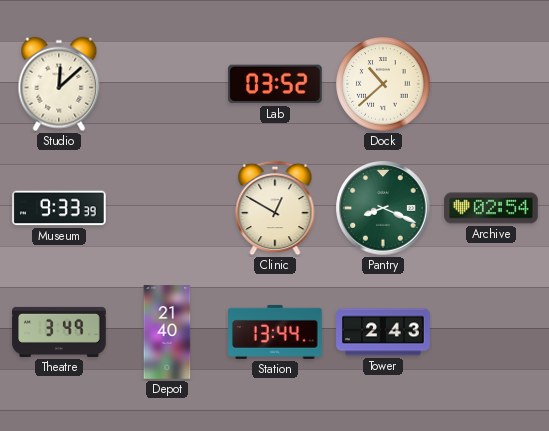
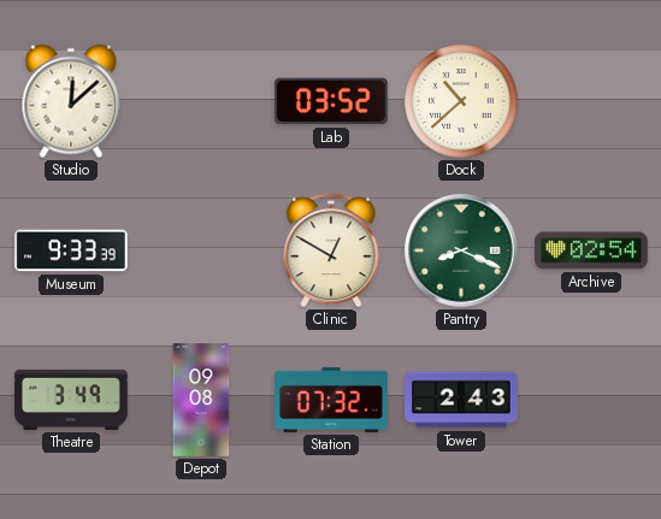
Depot: 21:40 -> 09:08 (201, 400)
Station: 13:44 -> 07:32 (331, 400)
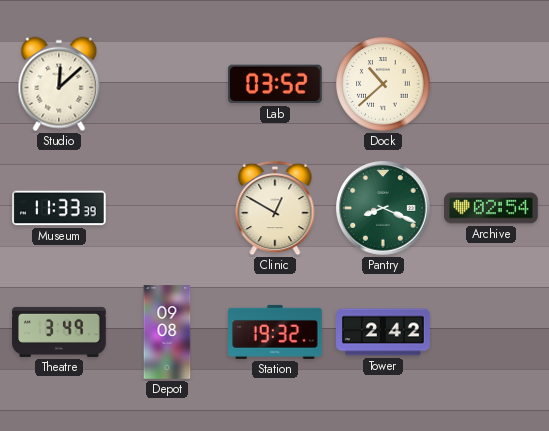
Museum: 9:33 -> 11:33 (59, 208)
Station: 07:32 -> 19:32 (275, 332)
Tower: 2:43 -> 2:42 (383, 332)
